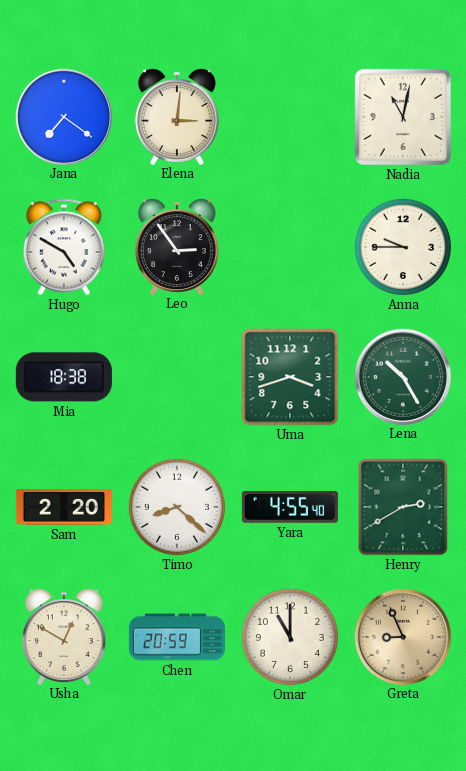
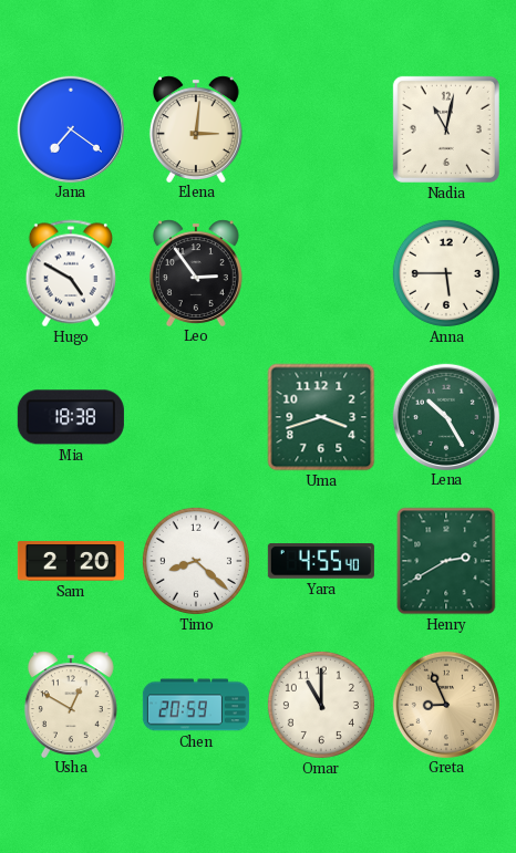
Anna: 9:45 -> 5:45 (446, 273)
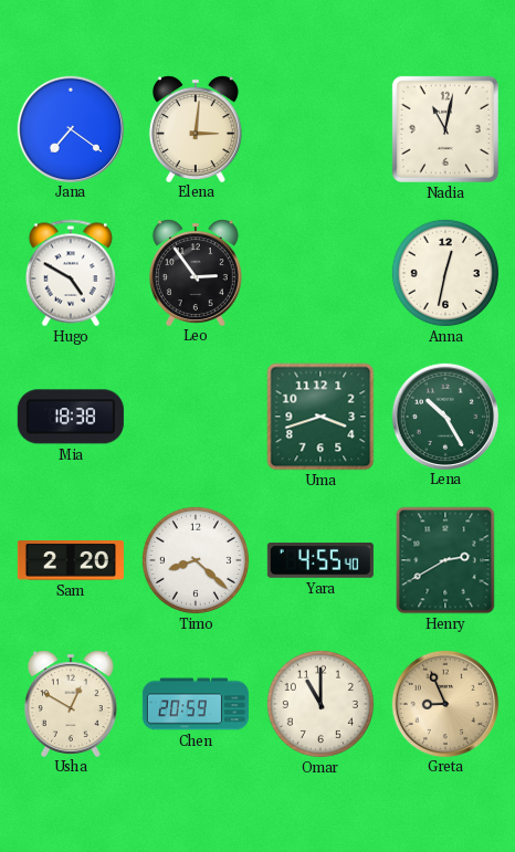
Anna: 5:45 -> 12:32 (445, 273)
